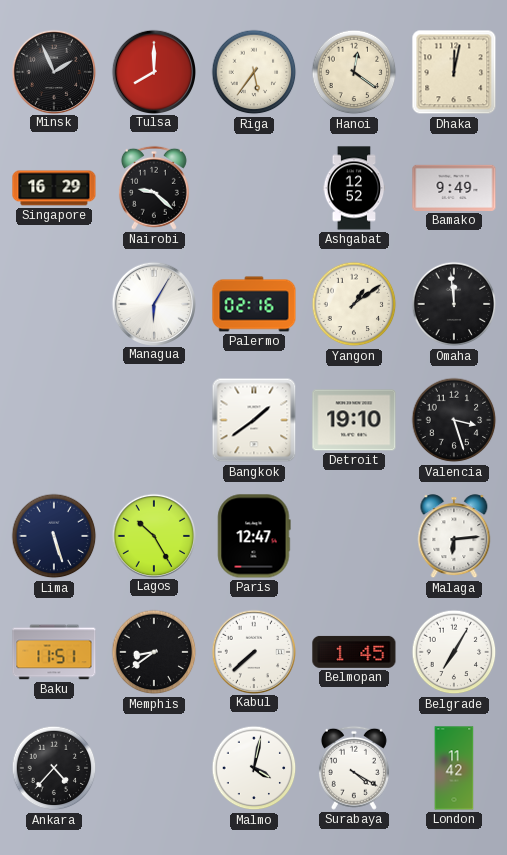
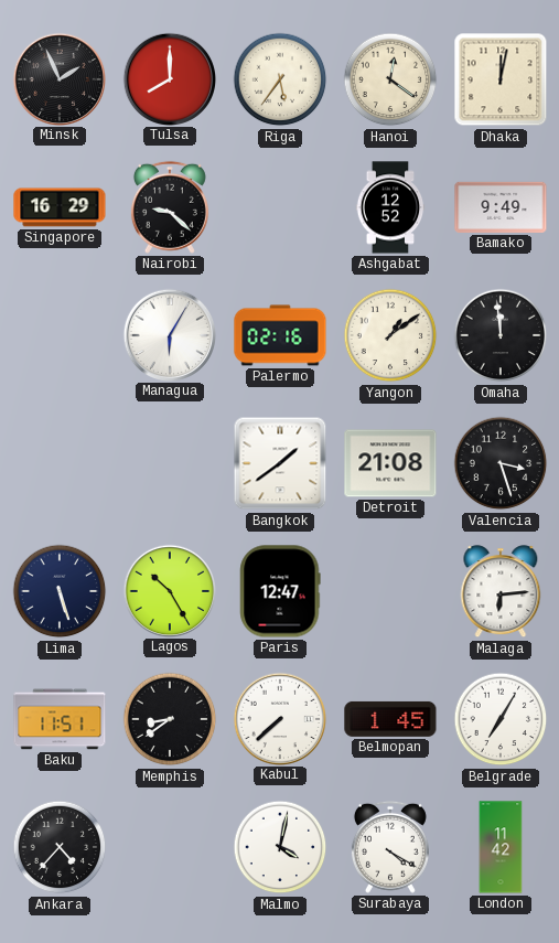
Detroit: 19:10 -> 21:08 (390, 463)
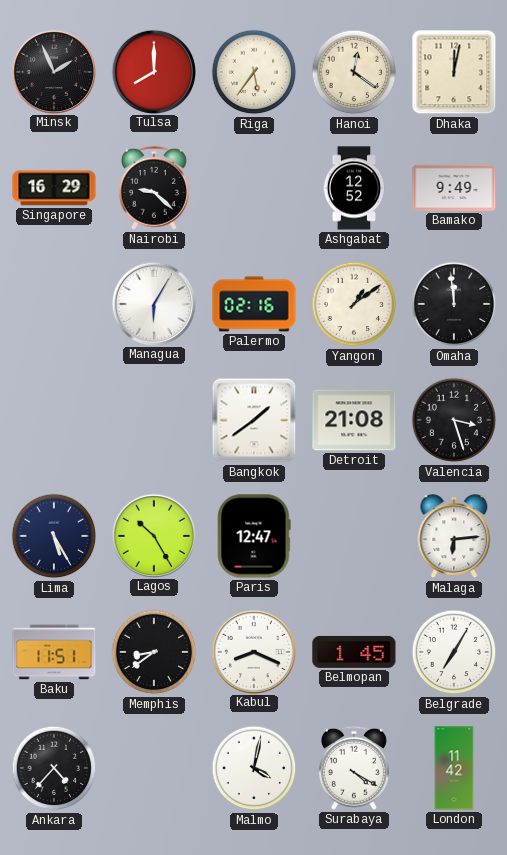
Lima: 5:27 -> 5:25 (54, 536)
Kabul: 7:38 -> 8:19 (253, 651)
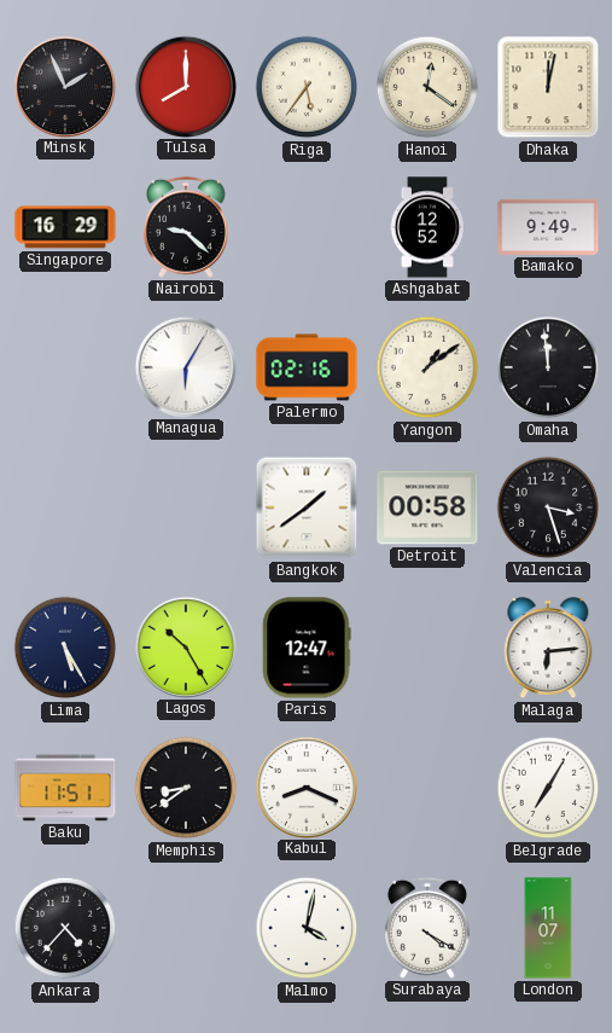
Detroit: 21:08 -> 00:58 (427, 507)
Belmopan: 1:45 -> none (354, 652)
London: 11:42 -> 11:07 (548, 928)
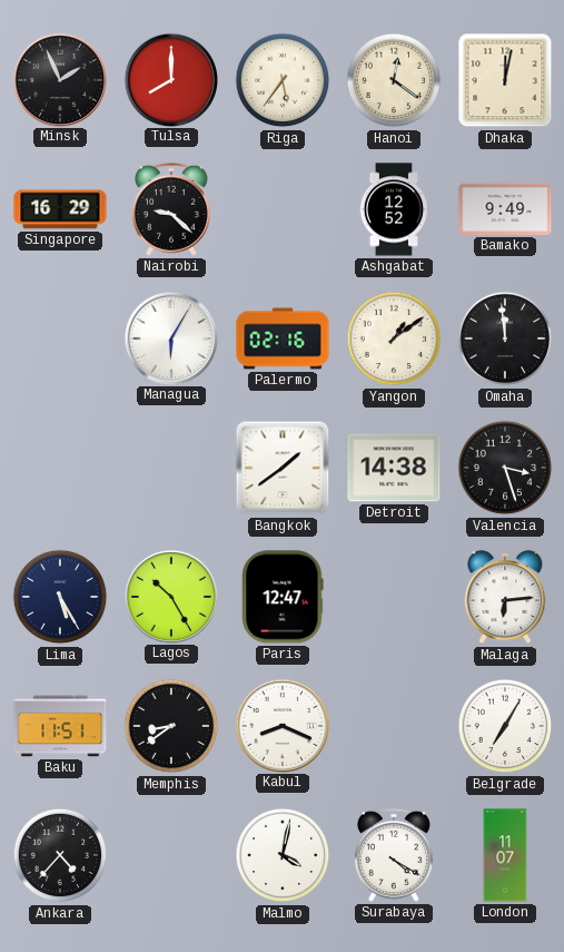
Detroit: 00:58 -> 14:38 (394, 468)
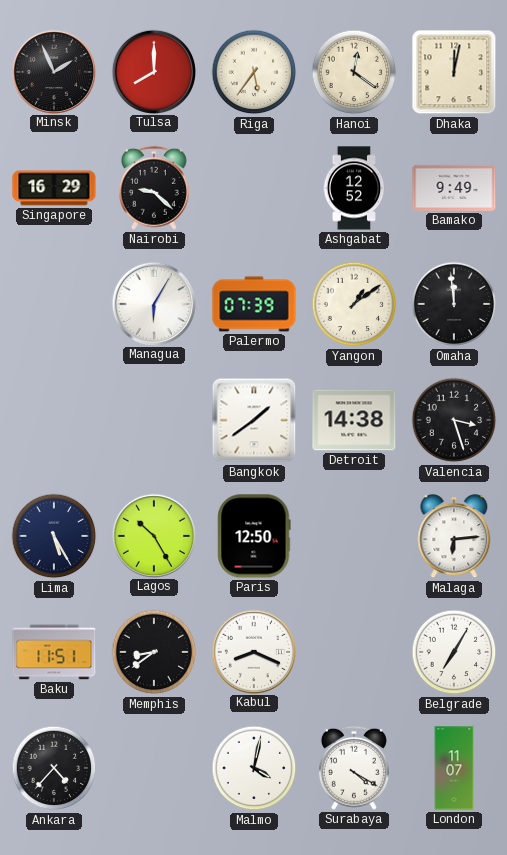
Palermo: 02:16 -> 07:39 (254, 304)
Paris: 12:47 -> 12:50 (254, 536)
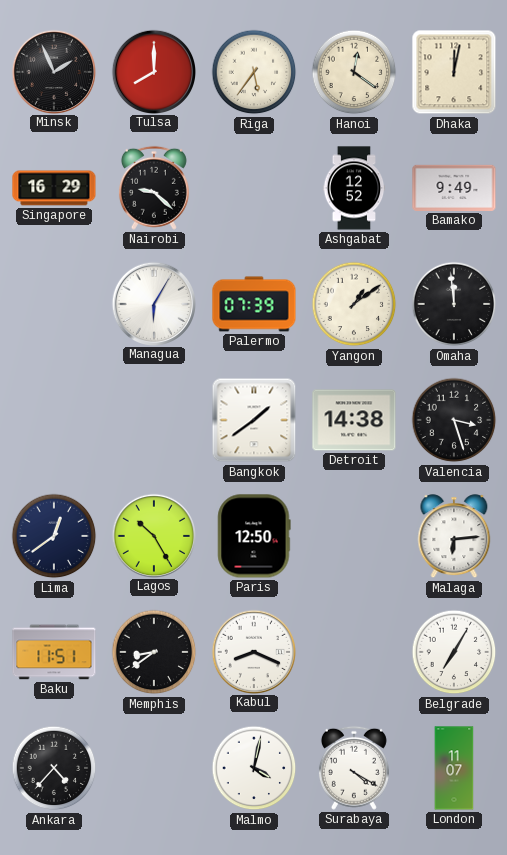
Lima: 5:25 -> 12:39 (54, 536)
